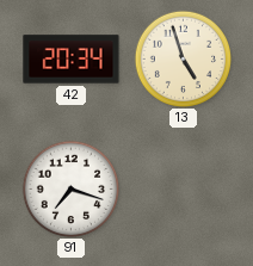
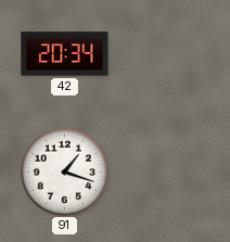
13: 4:57 -> none (183, 58)
91: 7:18 -> 1:18 (64, 171)
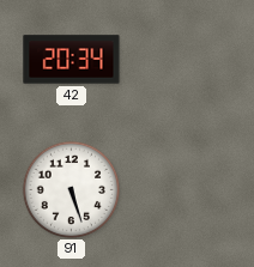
91: 1:18 -> 5:27 (71, 189)
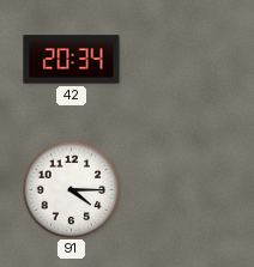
91: 5:27 -> 4:15 (71, 189)
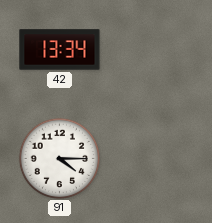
42: 20:34 -> 13:34 (60, 50)
